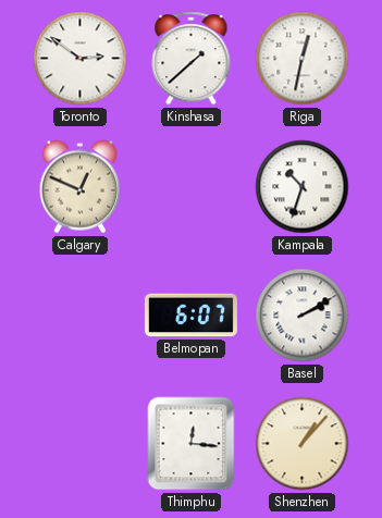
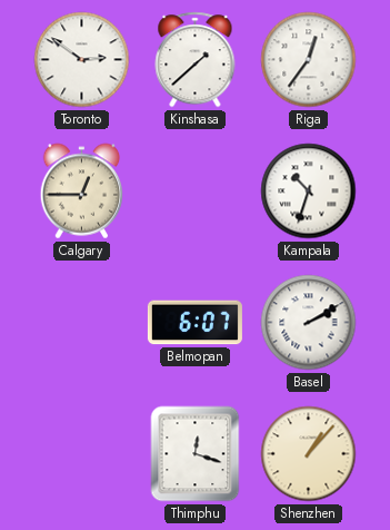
Riga: 12:32 -> 12:36 (309, 60)
Calgary: 12:49 -> 12:45 (81, 192)
Thimphu: 12:16 -> 12:18 (196, 454)
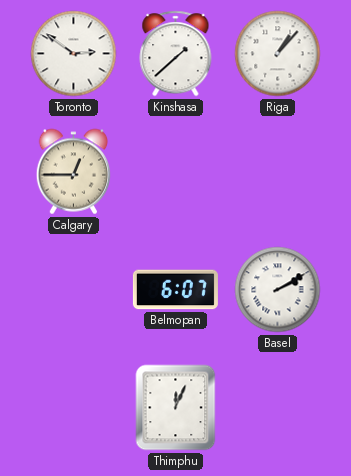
Riga: 12:36 -> 1:07 (278, 54)
Kampala: 10:33 -> none (309, 192)
Thimphu: 12:18 -> 12:04 (176, 408)
Shenzhen: 1:07 -> none (309, 454)
